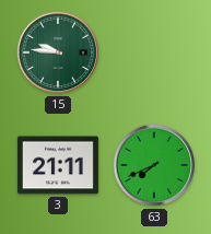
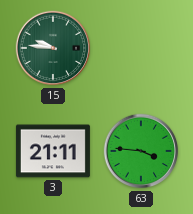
63: 7:41 -> 3:46 (141, 151)
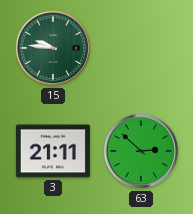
63: 3:46 -> 2:52 (141, 151)
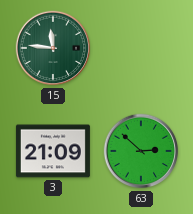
15: 9:46 -> 11:46 (53, 48)
3: 21:11 -> 21:09 (53, 151)
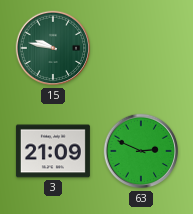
15: 11:46 -> 9:47 (53, 48)
63: 2:52 -> 2:49 (141, 151)
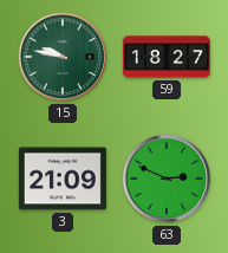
59: none -> 18:27 (167, 57)
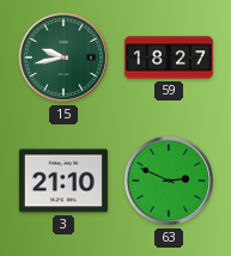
15: 9:47 -> 9:43 (63, 57)
3: 21:09 -> 21:10 (63, 181)
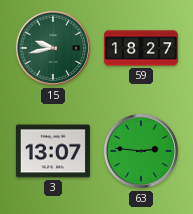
3: 21:10 -> 13:07 (53, 151)
63: 2:49 -> 2:46 (141, 151)
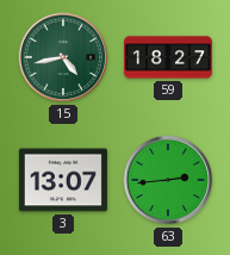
15: 9:43 -> 4:43 (63, 57)
63: 2:46 -> 2:44 (168, 180)
